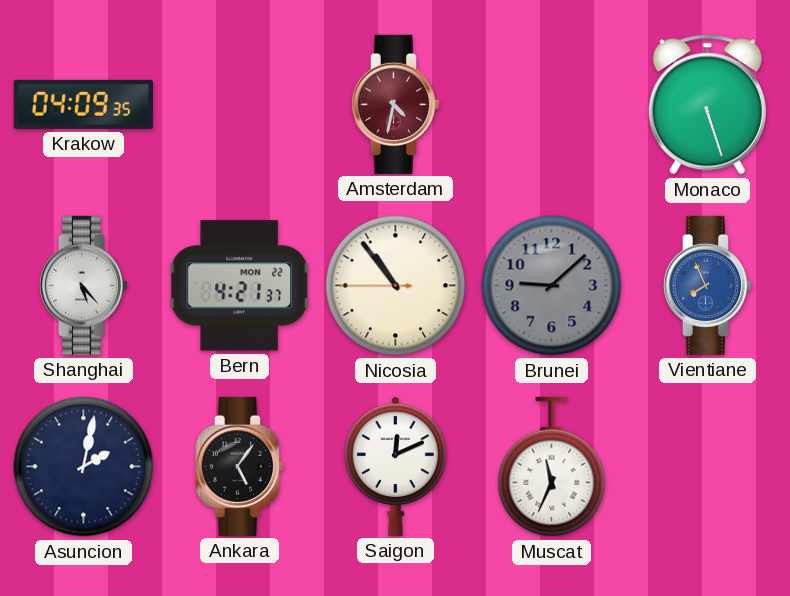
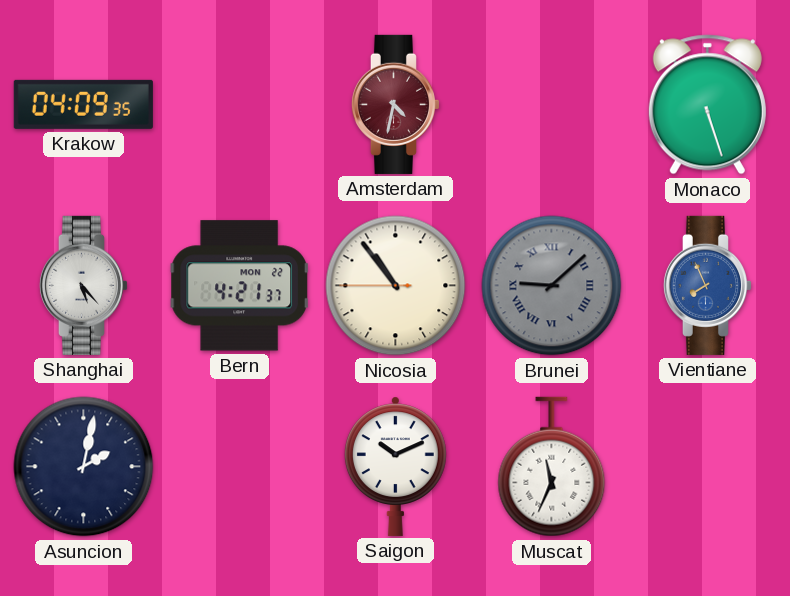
Brunei numerals: Arabic -> Roman (552, 286)
Ankara: 5:06 -> none (239, 466)
Saigon: 12:11 -> 10:11 (395, 466)
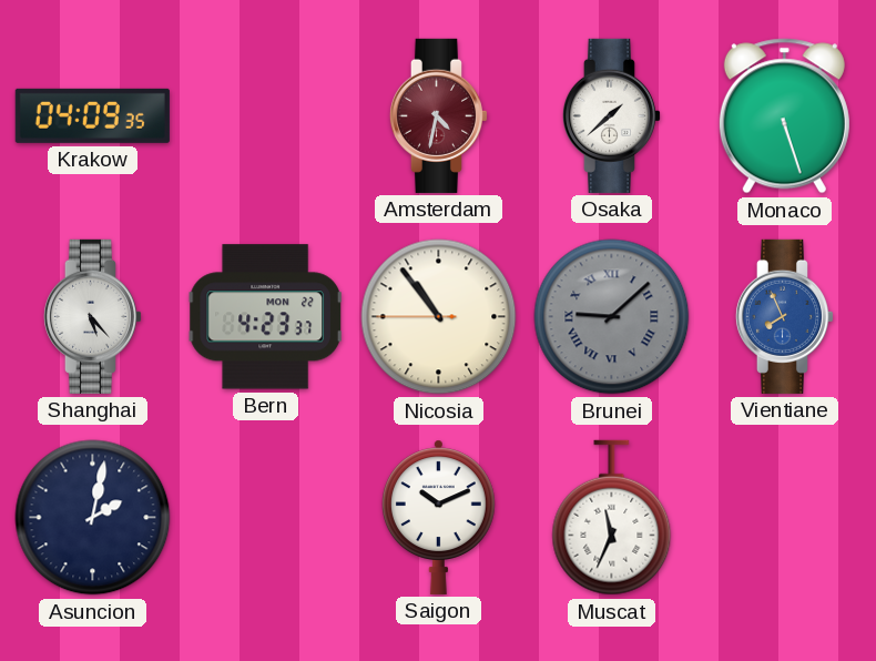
Osaka: none -> 1:38 (611, 115)
Bern: 4:21 -> 4:23 (265, 317)
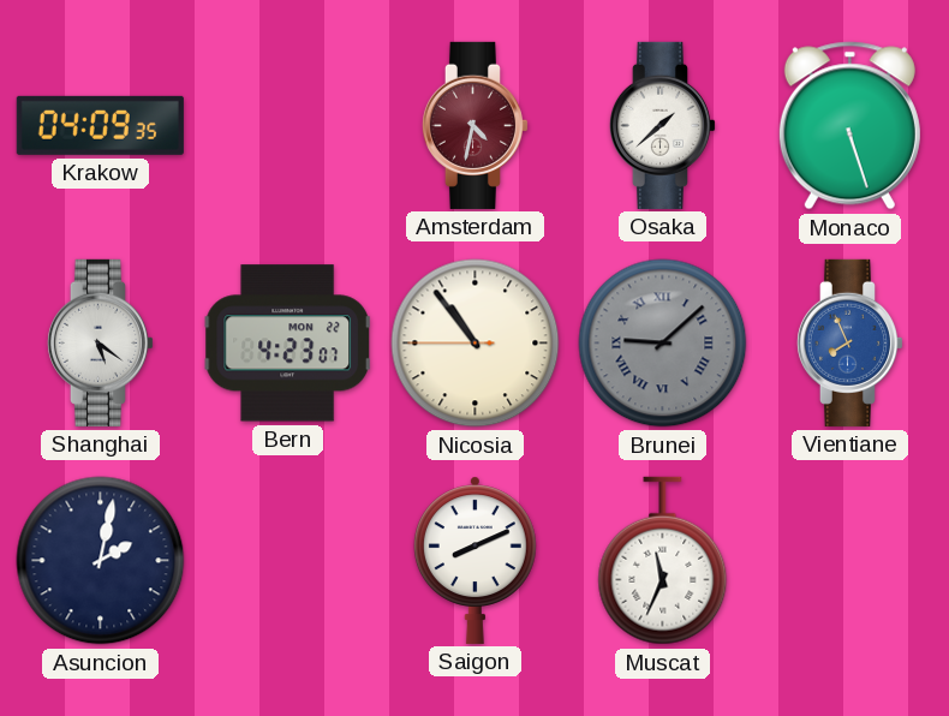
Shanghai: 5:23 -> 5:21 (100, 342)
Bern: 4:23:37 -> 4:23:07 (287, 344)
Saigon: 10:11 -> 8:11 (474, 560)
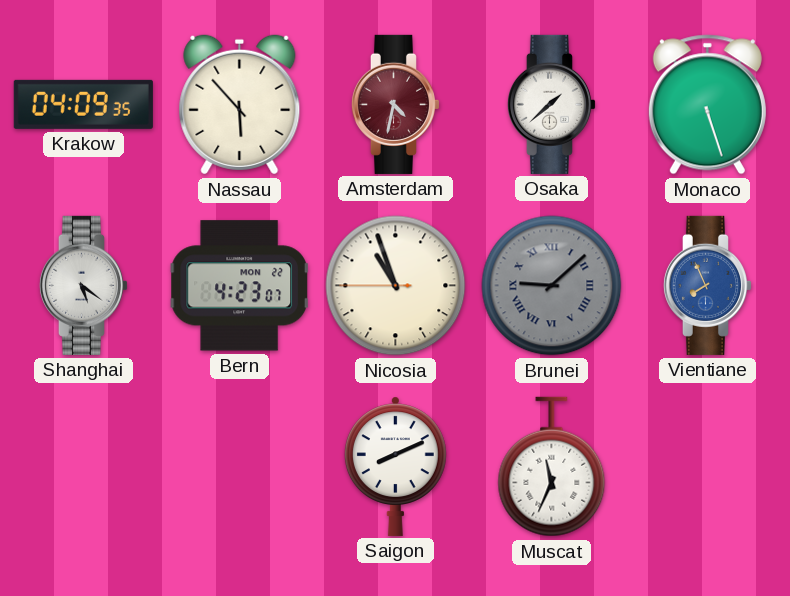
Nassau: none -> 5:53 (240, 105)
Nicosia: 10:53 -> 10:56 (396, 286)
Asuncion: 2:02 -> none (101, 561)
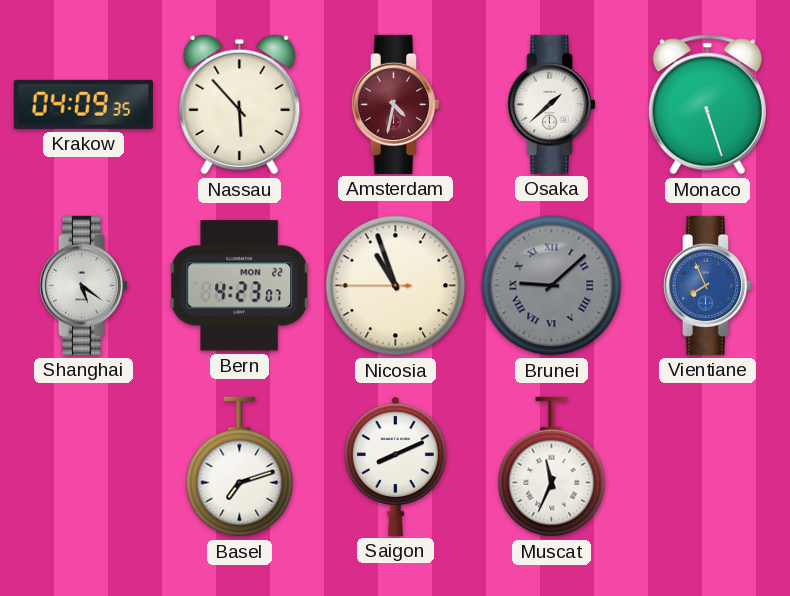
Basel: none -> 7:12 (240, 467)
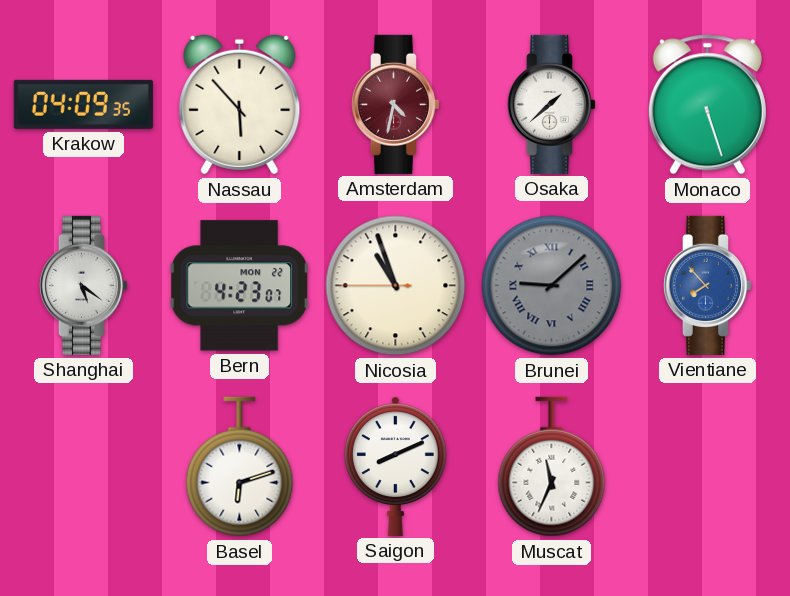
Vientiane: 7:56 -> 7:53 (707, 285)
Basel: 7:12 -> 6:12 (240, 467)
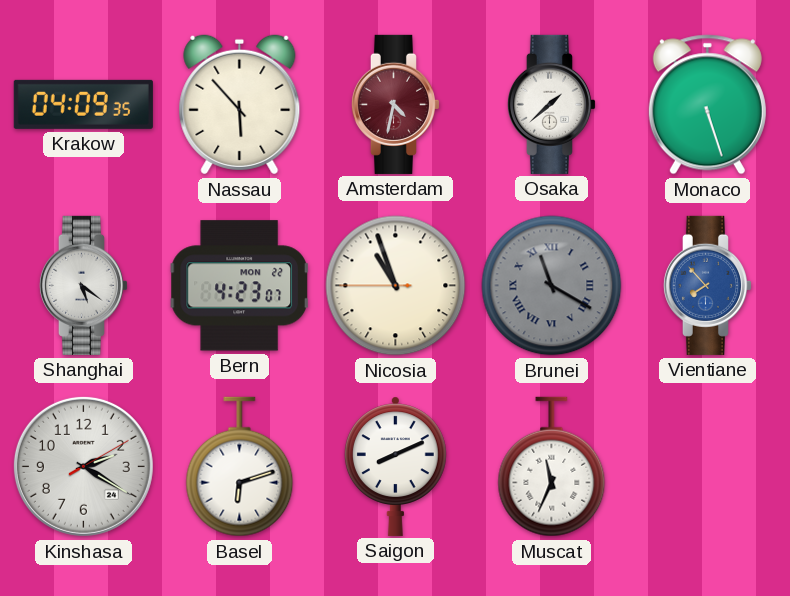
Brunei: 9:08 -> 11:20 (552, 286)
Kinshasa: none -> 2:20 (83, 466)
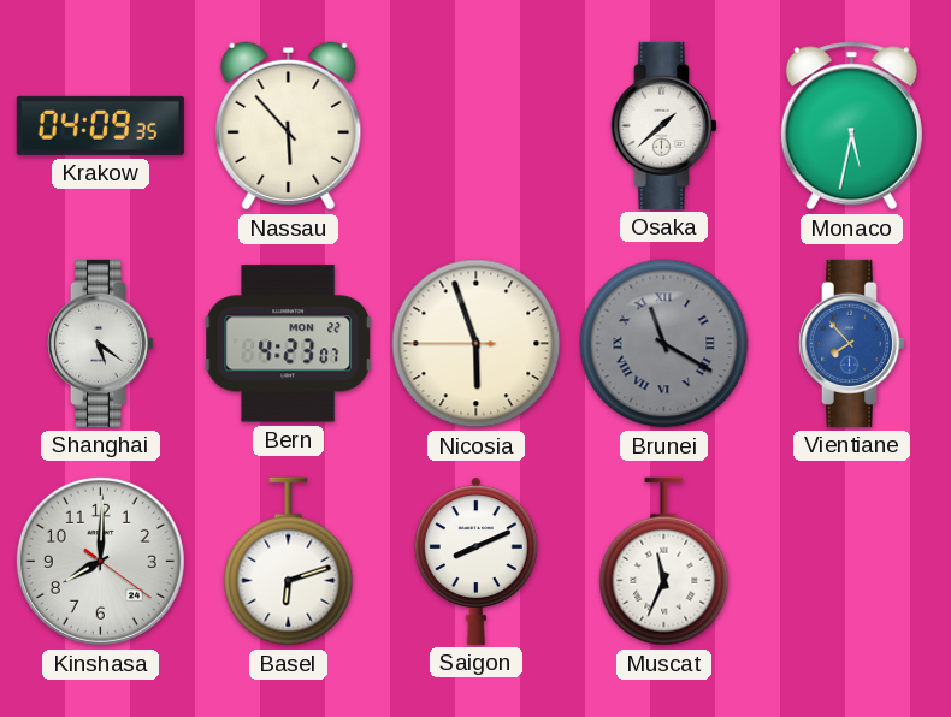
Amsterdam: 4:32 -> none (395, 104)
Monaco: 5:27 -> 5:32 (851, 126)
Nicosia: 10:56 -> 5:56 (477, 344)
Kinshasa: 2:20 -> 8:00 (100, 561)
